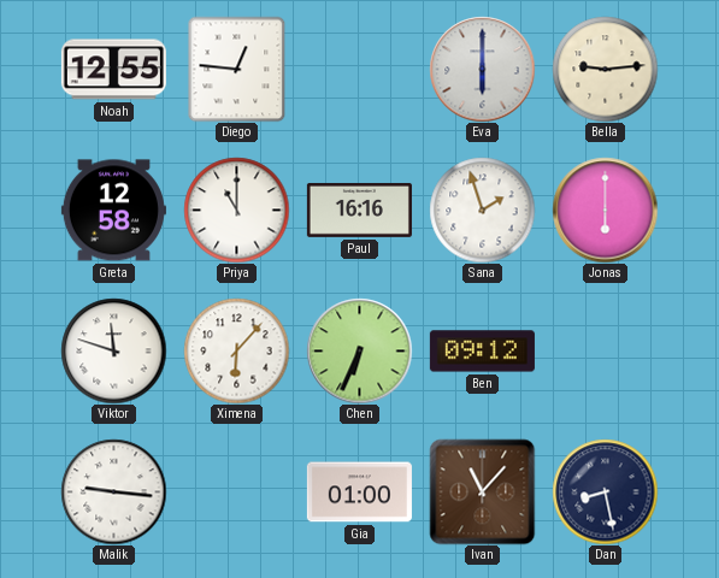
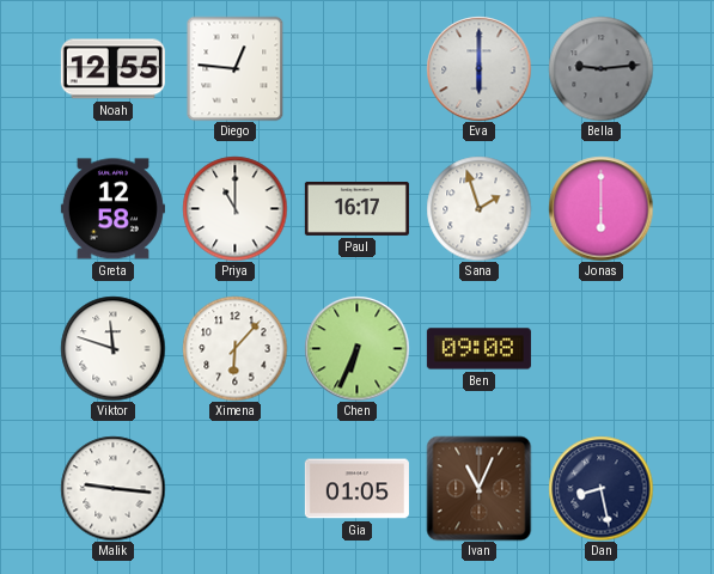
Bella dial: cream -> grey (600, 68)
Paul: 16:16 -> 16:17 (356, 208)
Ben: 09:12 -> 09:08 (478, 349)
Gia: 01:00 -> 01:05 (356, 489)
Ivan: 11:07 -> 11:04 (478, 488)
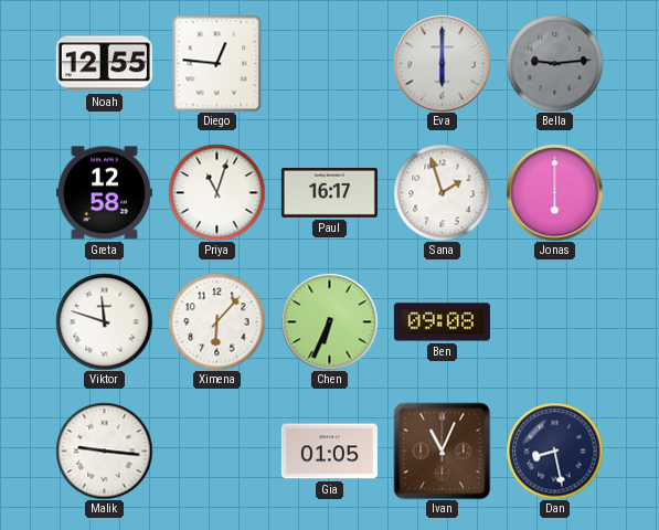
Priya: 11:00 -> 11:03 (216, 192)
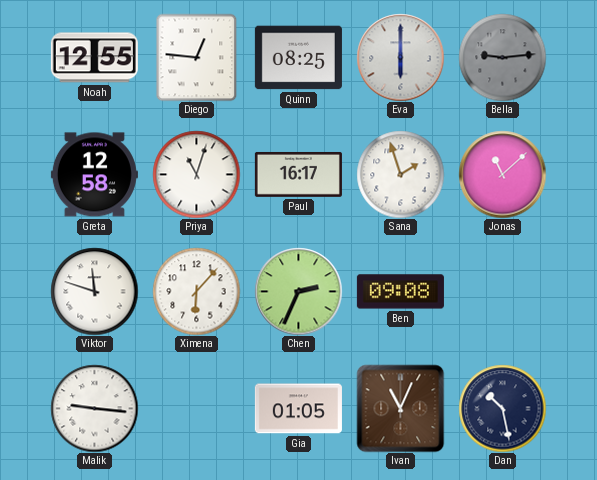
Quinn: none -> 08:25 (298, 58)
Jonas: 6:00 -> 11:08 (502, 174)
Chen: 6:34 -> 2:34 (298, 291)
Dan: 8:28 -> 10:28 (502, 408)
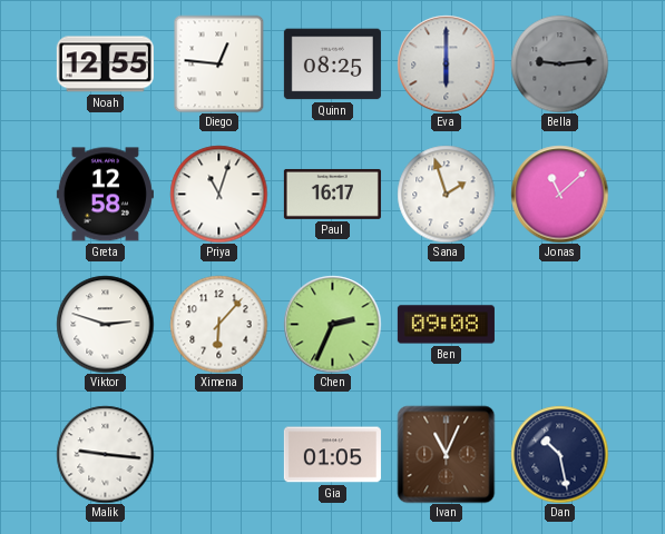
Viktor: 11:48 -> 2:48 (105, 324)
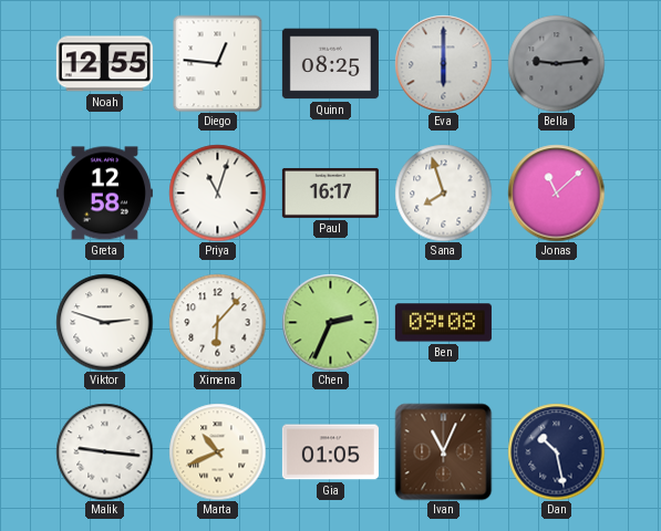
Sana: 1:57 -> 7:57 (443, 192)
Marta: none -> 10:41 (217, 451)
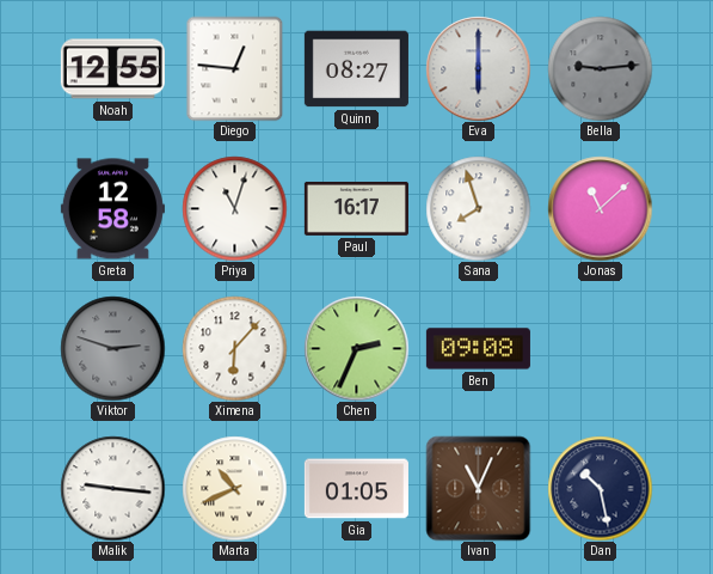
Quinn: 08:25 -> 08:27 (356, 69)
Viktor dial: white -> grey (112, 348)
